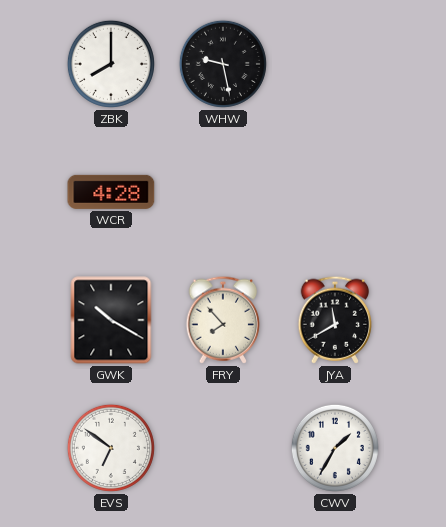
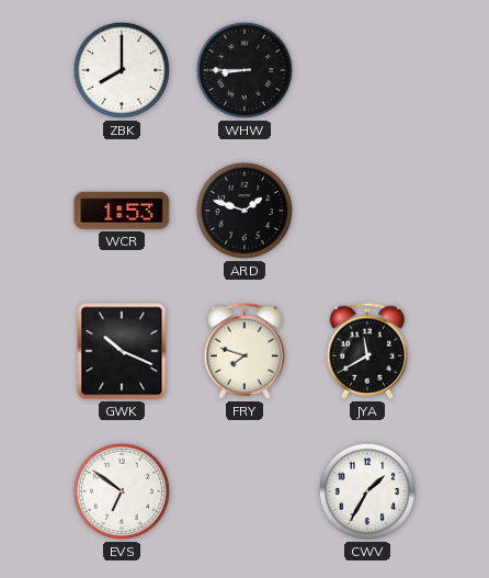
WHW: 9:28 -> 8:45 (244, 70)
WCR: 4:28 -> 1:53 (122, 211)
ARD: none -> 1:48 (244, 211)
GWK: 10:20 -> 10:19 (122, 351)
FRY: 7:53 -> 7:48 (244, 351)
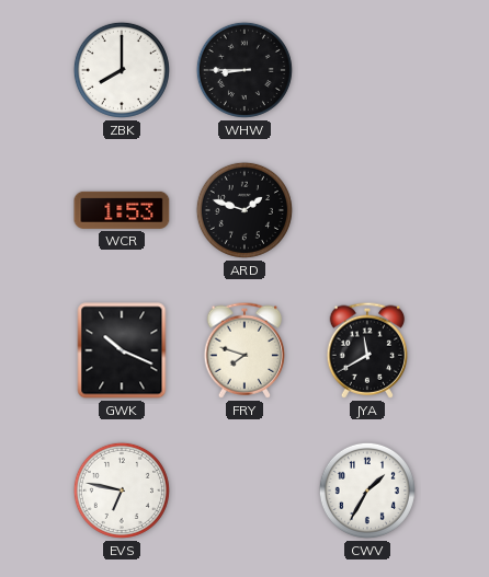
EVS: 6:51 -> 6:47 (122, 491)
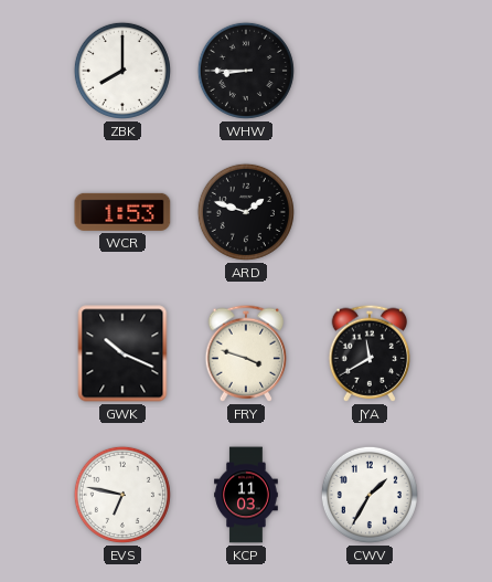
FRY: 7:48 -> 3:48 (246, 353)
KCP: none -> 11:03 (246, 495)
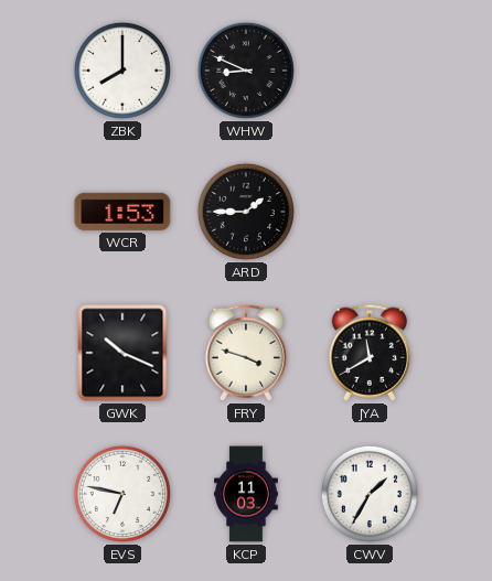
WHW: 8:45 -> 8:49 (246, 71)
ARD: 1:48 -> 1:45 (246, 212)
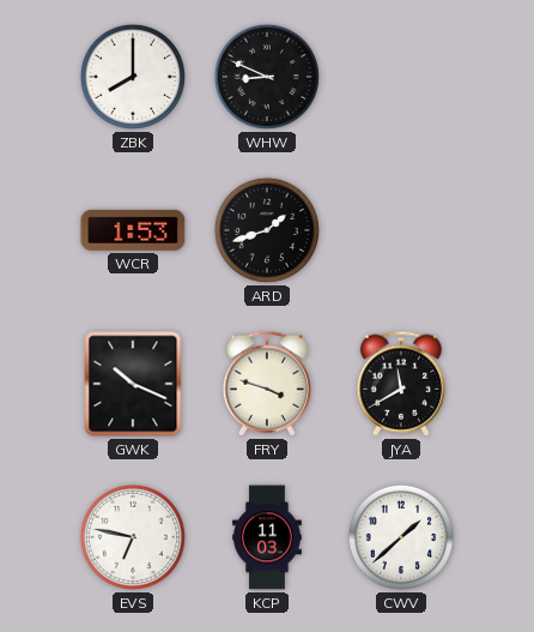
ARD: 1:45 -> 1:42 (267, 230)
CWV: 1:35 -> 1:38 (401, 537)
